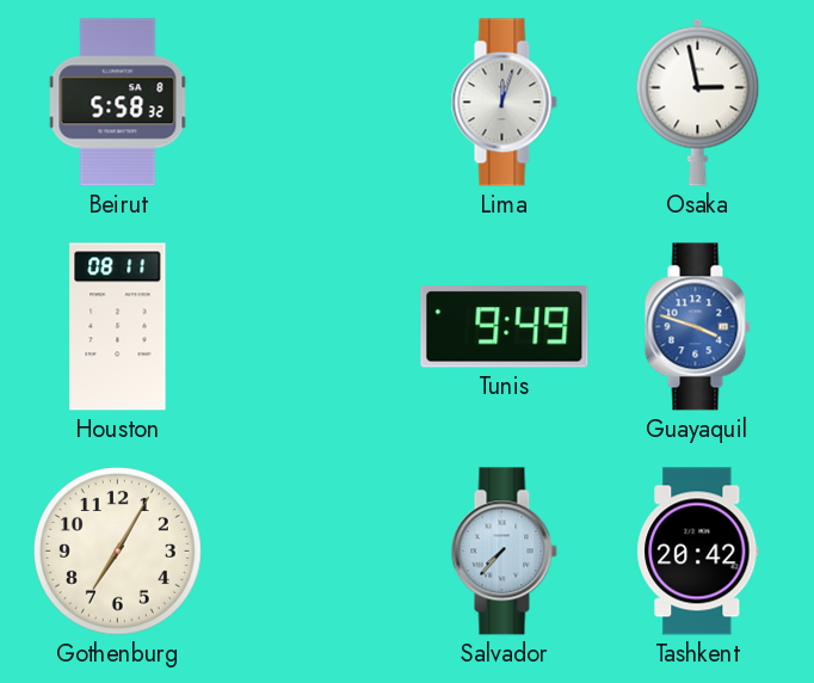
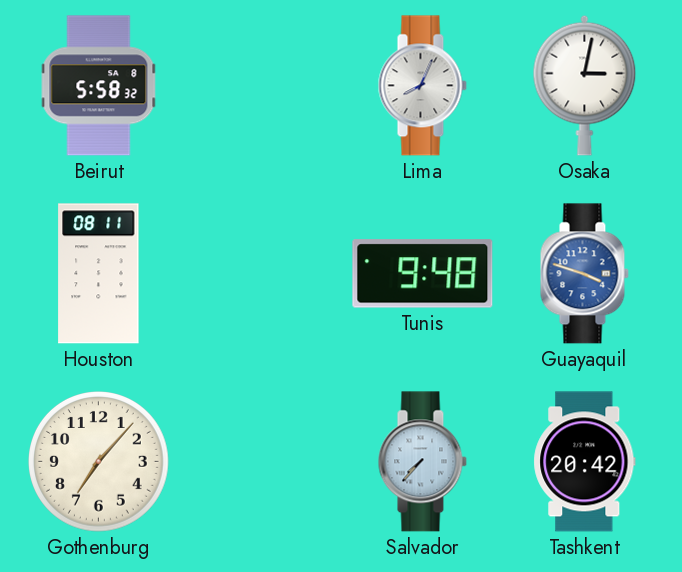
Lima: 12:03 -> 8:04 (422, 86)
Osaka: 2:58 -> 3:02 (585, 85)
Tunis: 9:49 -> 9:48 (423, 274)
Gothenburg: 7:05 -> 7:07 (99, 462)
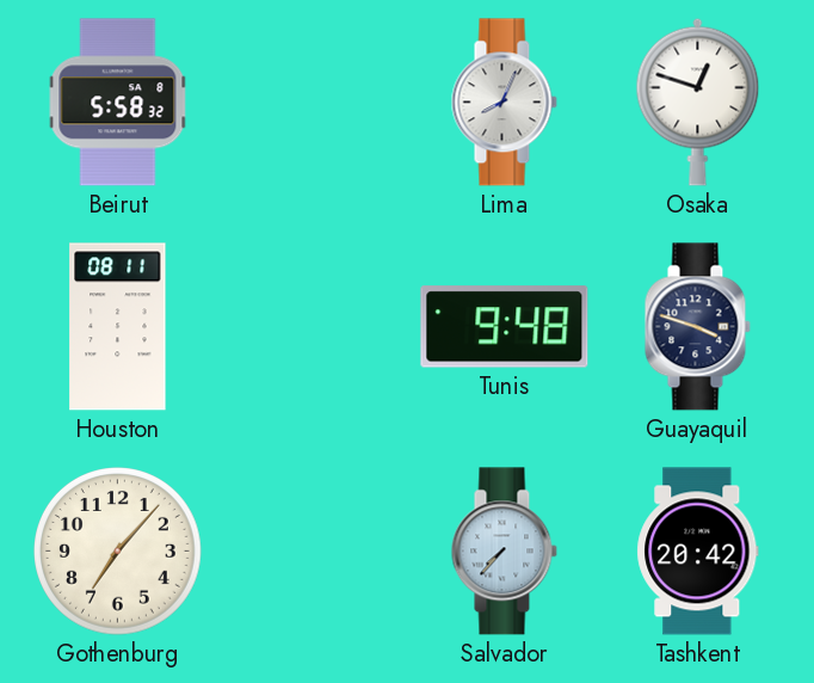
Osaka: 3:02 -> 12:48 (698, 101)
Guayaquil dial: blue -> navy (697, 327)
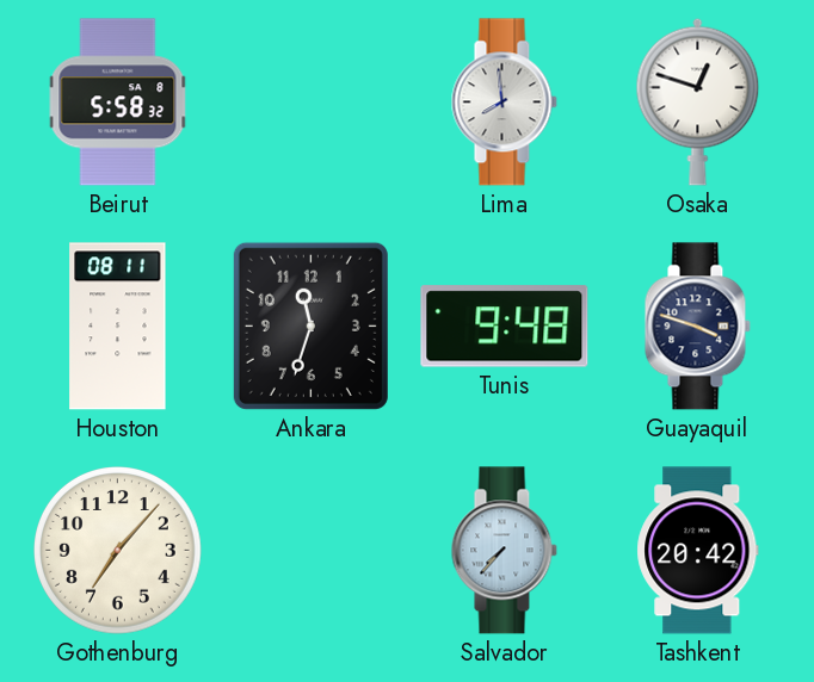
Lima: 8:04 -> 7:59 (504, 103)
Ankara: none -> 11:33 (310, 325)
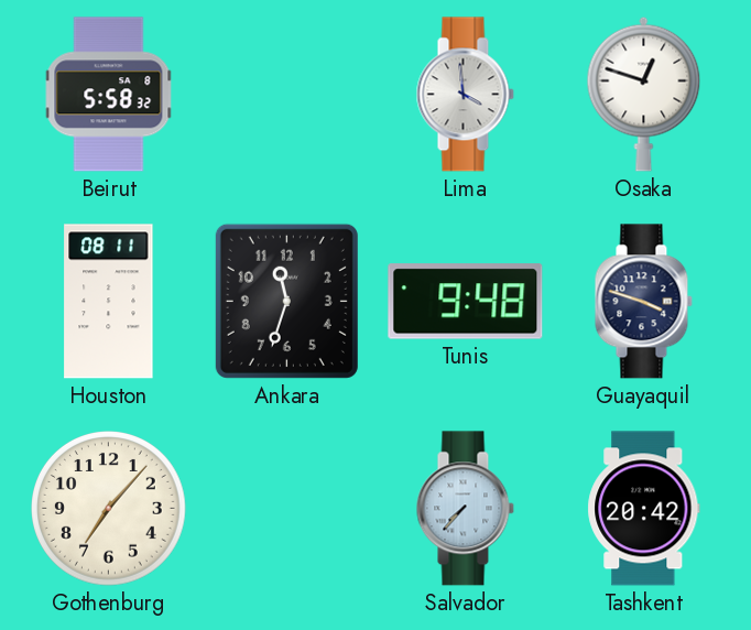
Lima: 7:59 -> 3:59 (465, 95)
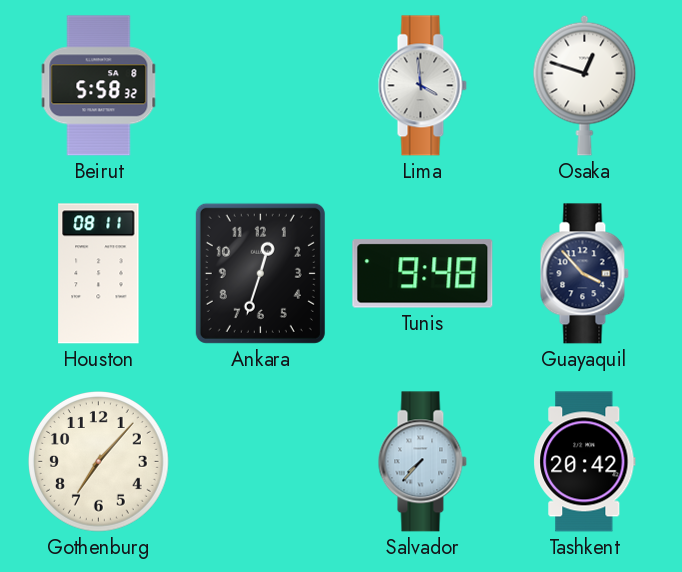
Ankara: 11:33 -> 12:33 (260, 273)
Guayaquil: 3:48 -> 3:53 (584, 274)
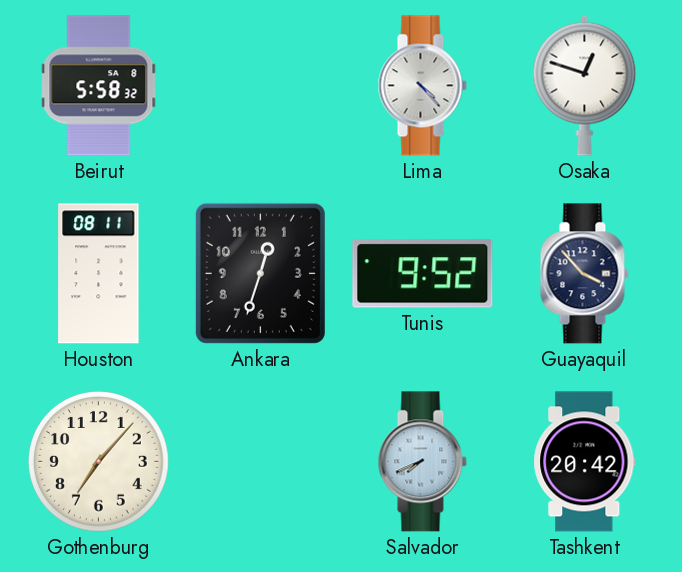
Lima: 3:59 -> 4:23 (422, 86)
Tunis: 9:48 -> 9:52 (423, 274)
Salvador: 7:37 -> 7:41 (422, 462)
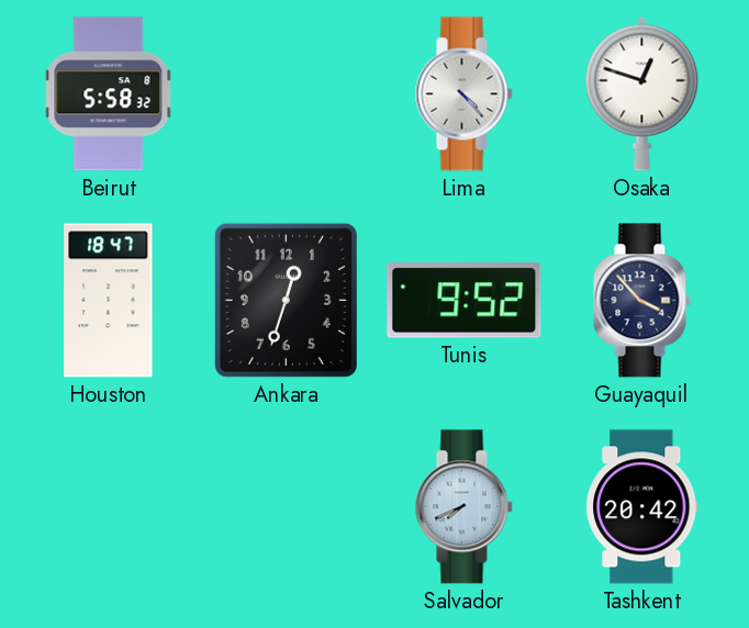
Houston: 08:11 -> 18:47 (109, 301)
Gothenburg: 7:07 -> none (99, 462)
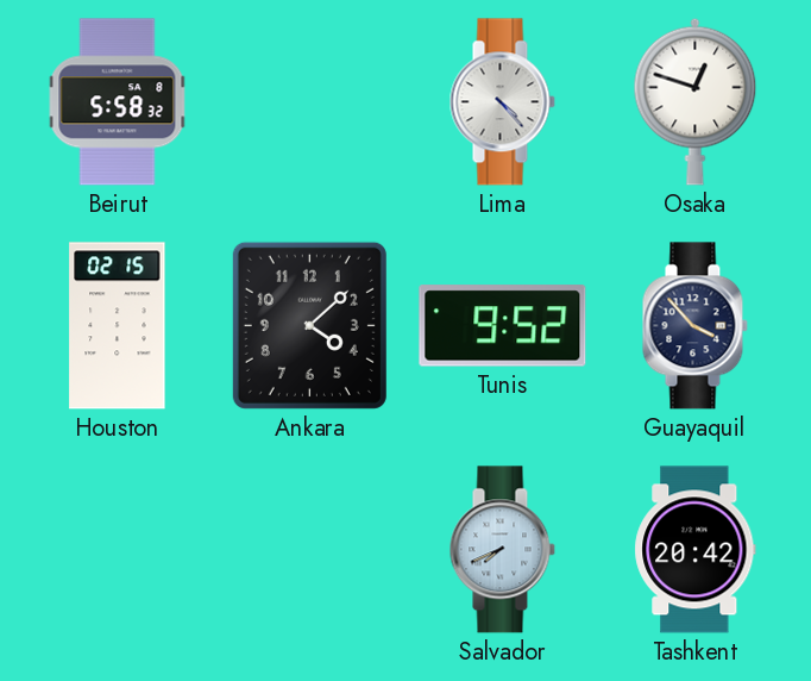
Houston: 18:47 -> 02:15 (118, 326)
Ankara: 12:33 -> 4:08 (309, 325)
